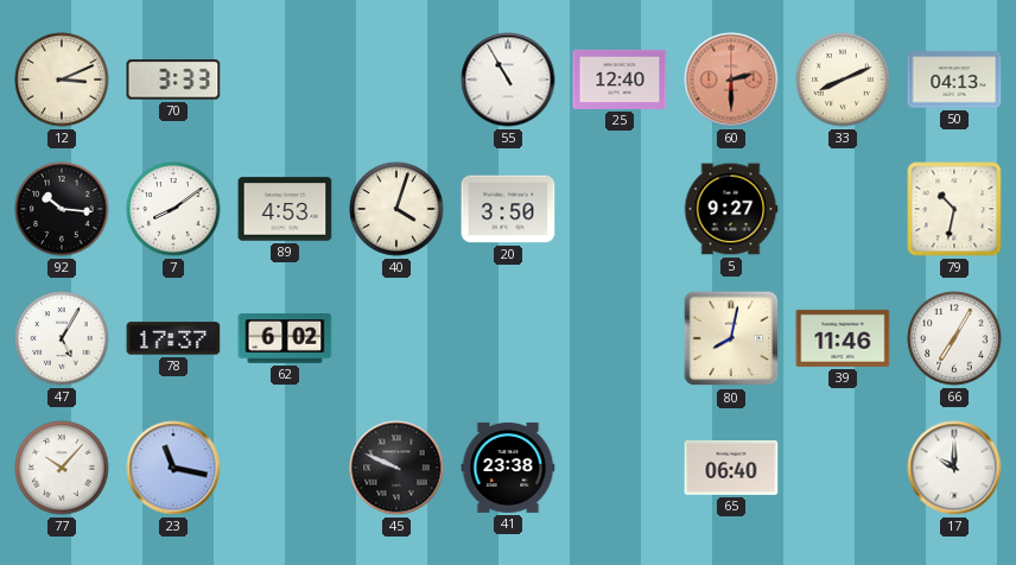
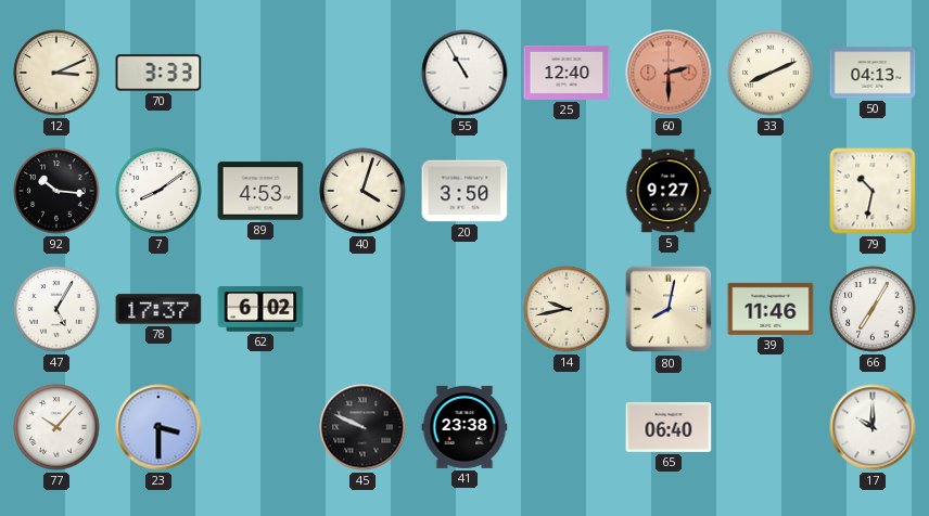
14: none -> 9:43 (567, 309)
23: 11:17 -> 3:30 (158, 427)
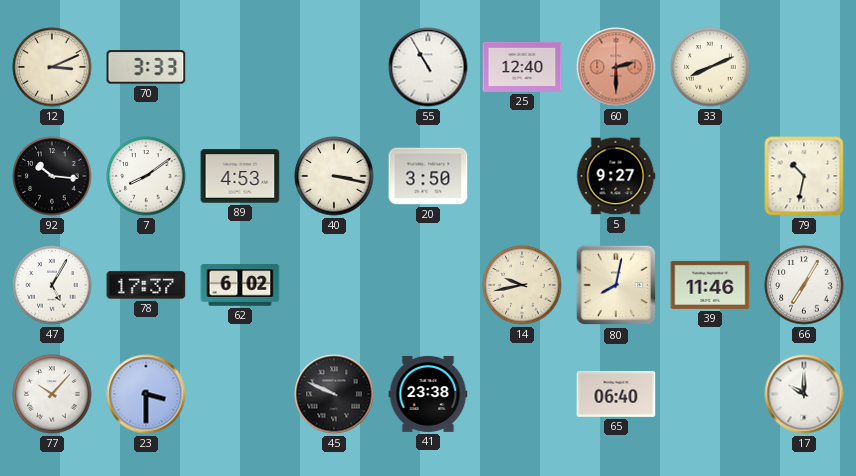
50: 04:13 -> none (873, 73)
40: 4:03 -> 3:17 (334, 176)
